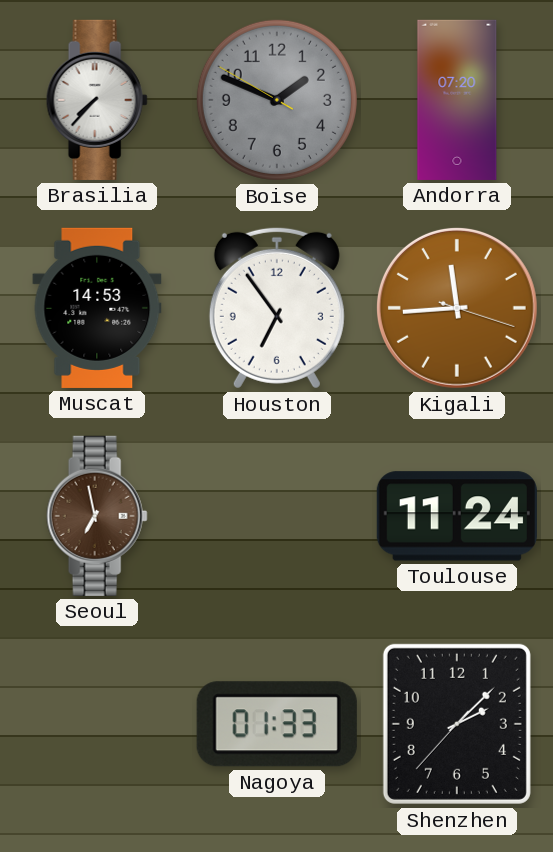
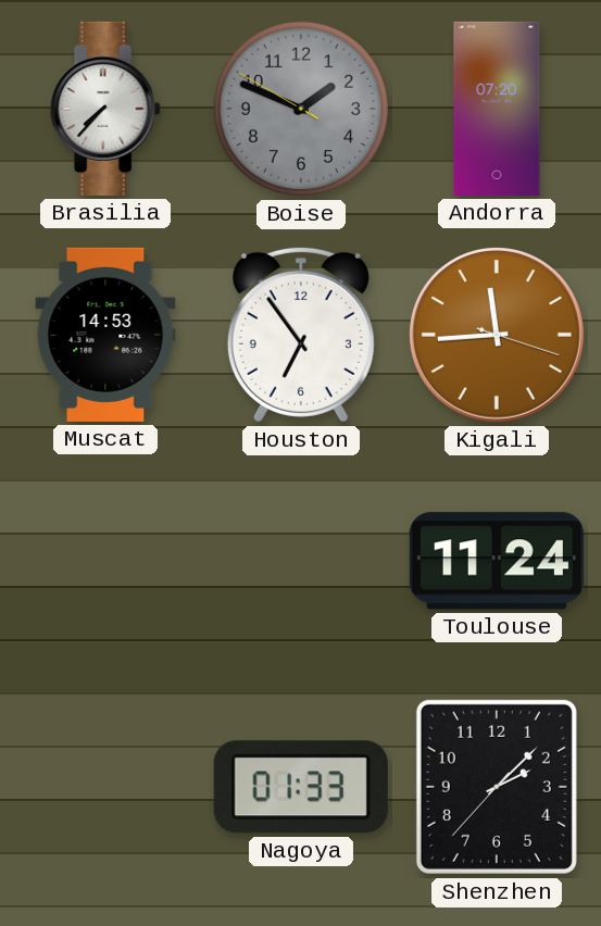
Seoul: 6:58 -> none (97, 516)
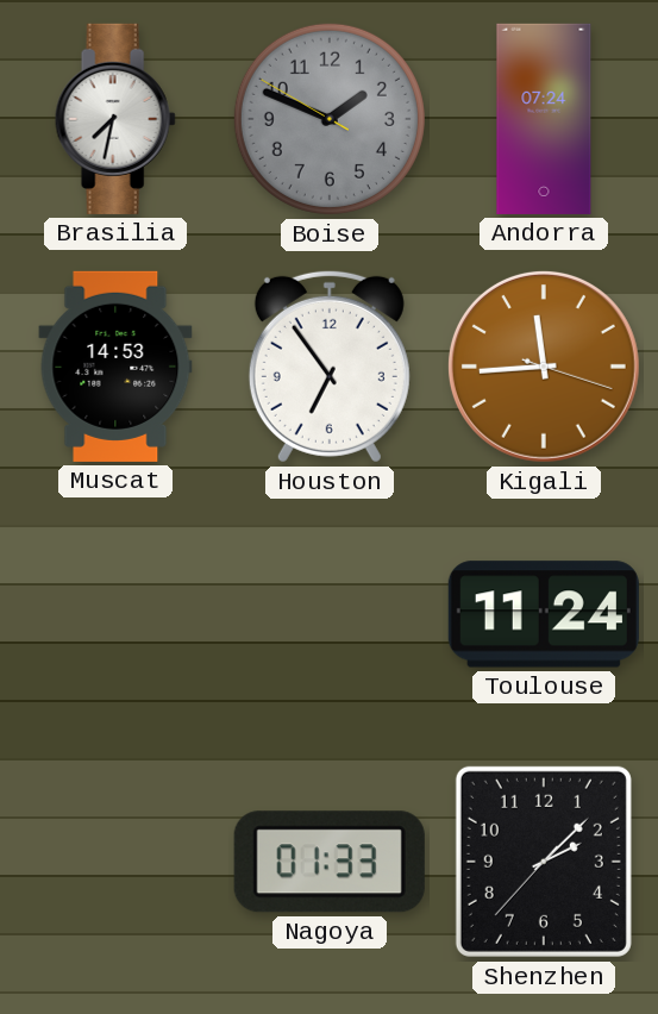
Brasilia: 7:37 -> 7:32 (115, 119)
Andorra: 07:20 -> 07:24 (544, 119)
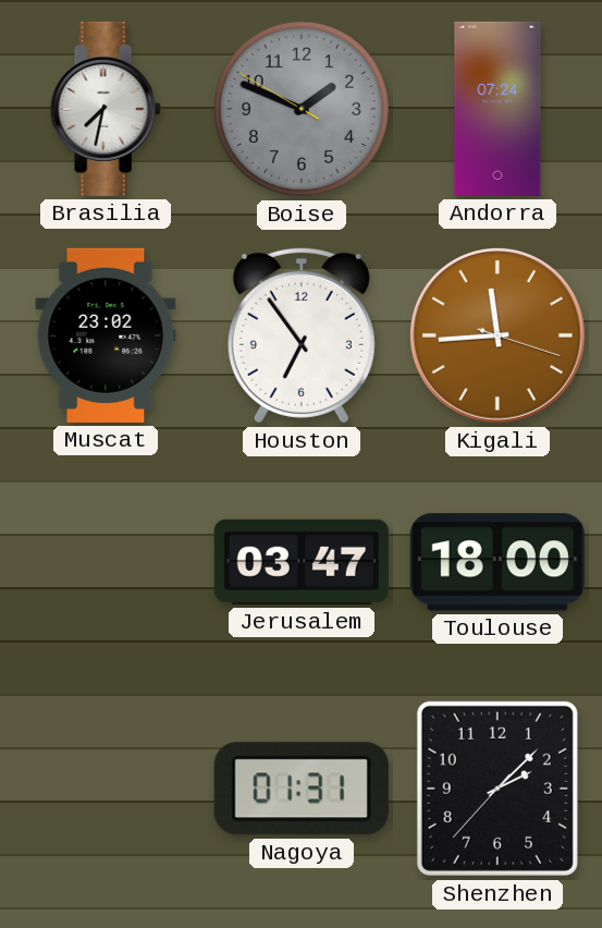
Muscat: 14:53 -> 23:02 (106, 335)
Jerusalem: none -> 03:47 (302, 562)
Toulouse: 11:24 -> 18:00 (497, 562)
Nagoya: 01:33 -> 01:31 (302, 789)
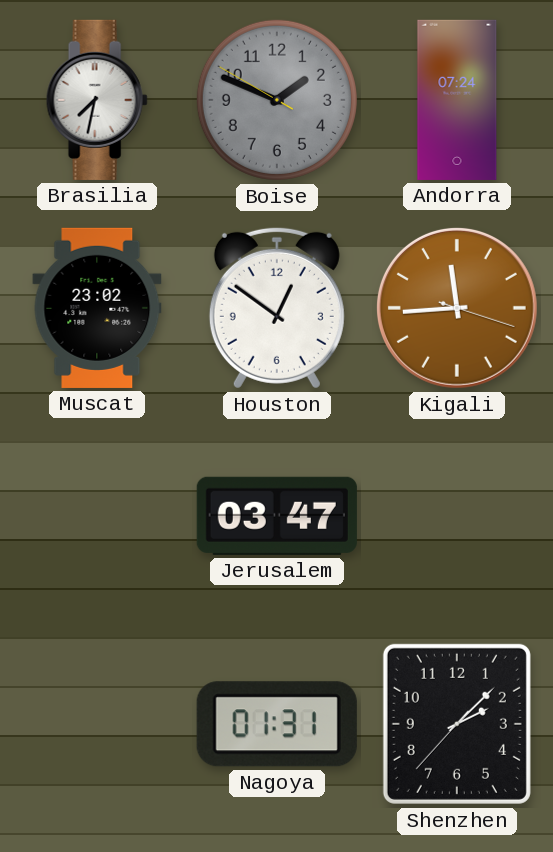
Houston: 6:54 -> 12:51 (277, 308)
Toulouse: 18:00 -> none (497, 562)
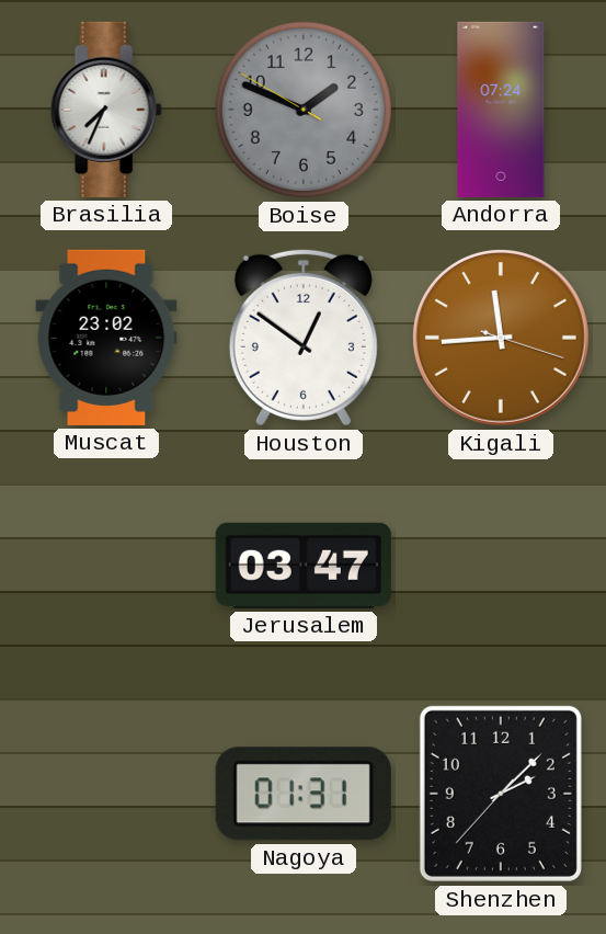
Brasilia: 7:32 -> 7:34 (106, 110)
